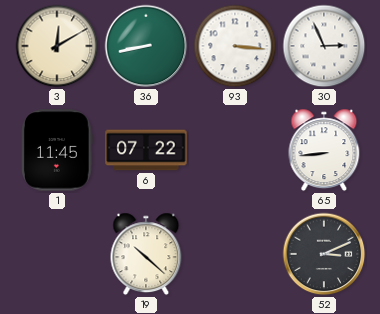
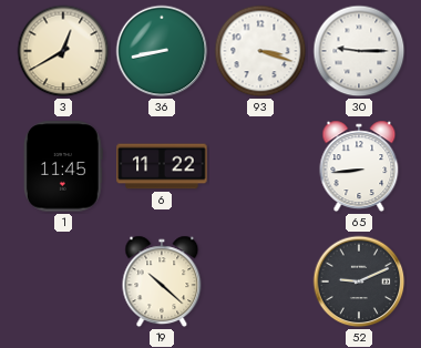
3: 12:10 -> 12:40 (63, 51)
93: 3:16 -> 3:18 (260, 51)
30: 2:56 -> 9:15 (359, 51)
6: 07:22 -> 11:22 (162, 166)
52: 3:11 -> 9:11 (359, 282)
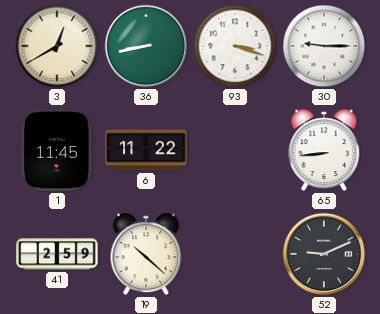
41: none -> 2:59 (57, 254)
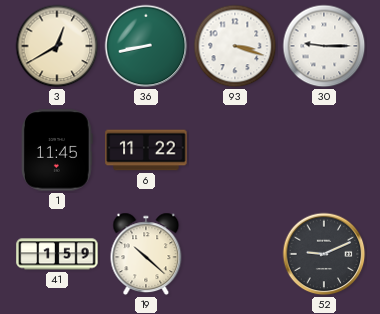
65: 8:44 -> none (324, 150)
41: 2:59 -> 1:59 (57, 254)
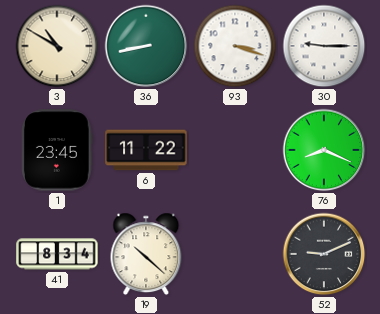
3: 12:40 -> 10:50 (57, 46)
1: 11:45 -> 23:45 (57, 150)
76: none -> 8:19 (324, 150)
41: 1:59 -> 8:34 (57, 254)
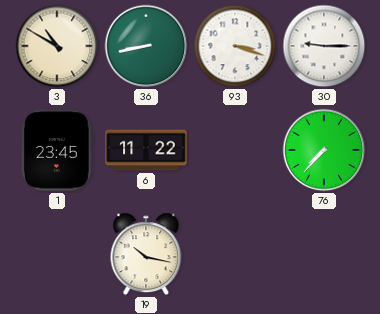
76: 8:19 -> 7:37 (324, 150)
41: 8:34 -> none (57, 254)
19: 10:22 -> 10:17 (146, 254)
52: 9:11 -> none (324, 254)
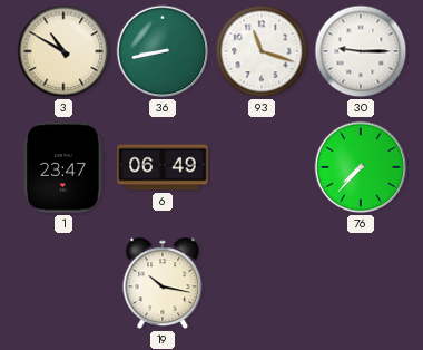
93: 3:18 -> 11:18 (262, 51)
1: 23:45 -> 23:47 (63, 167)
6: 11:22 -> 06:49 (163, 167)
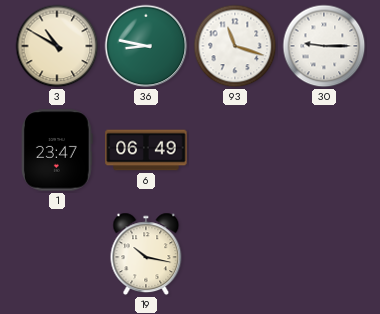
36: 8:43 -> 8:47 (146, 46)
76: 7:37 -> none (361, 167)
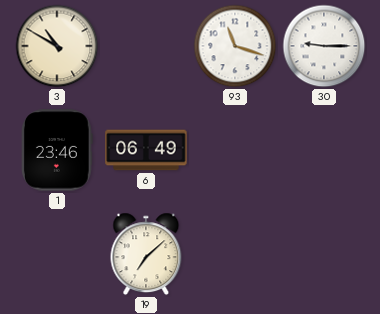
36: 8:47 -> none (146, 46)
1: 23:47 -> 23:46 (57, 150)
19: 10:17 -> 7:08 (146, 254)
